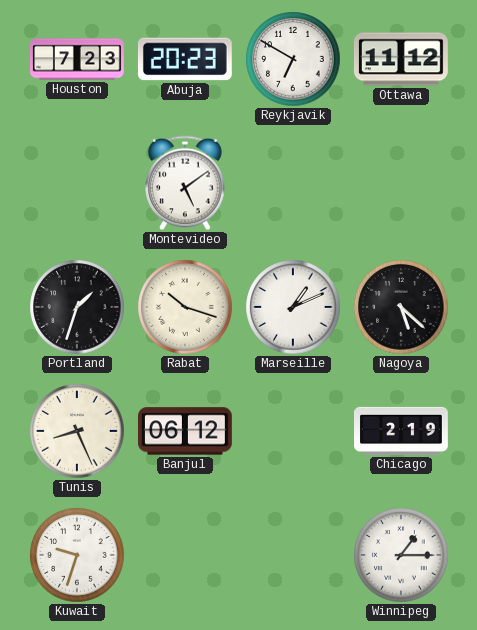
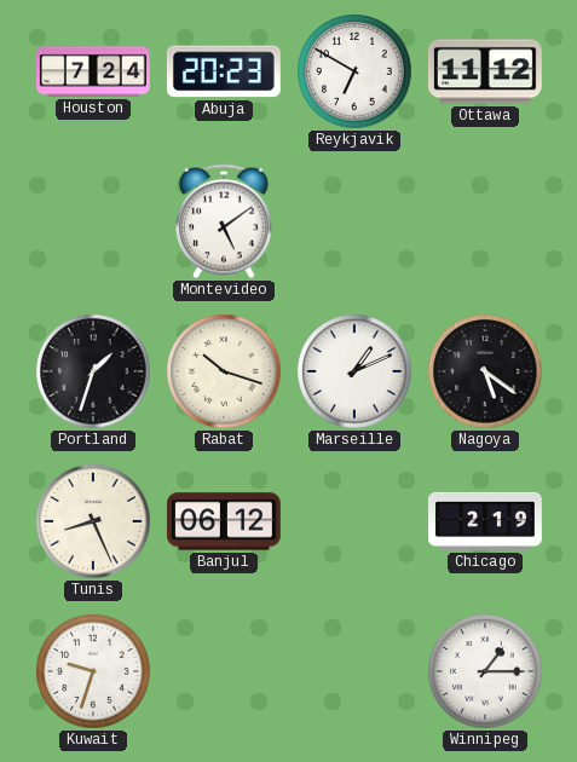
Houston: 7:23 -> 7:24 (94, 71)
Nagoya: 5:22 -> 5:21 (485, 371)
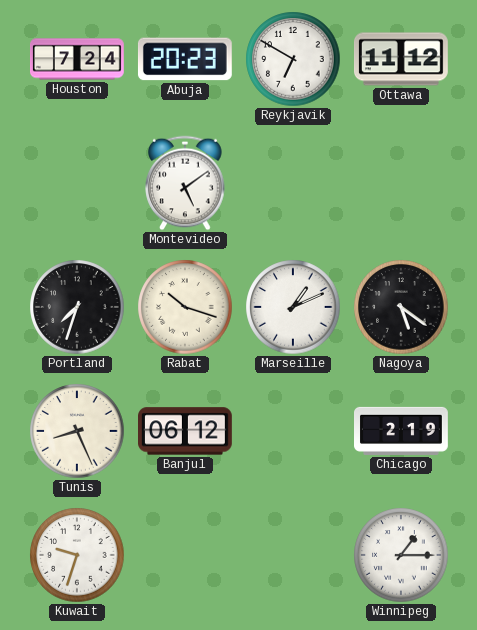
Portland: 1:33 -> 7:33 (77, 307)
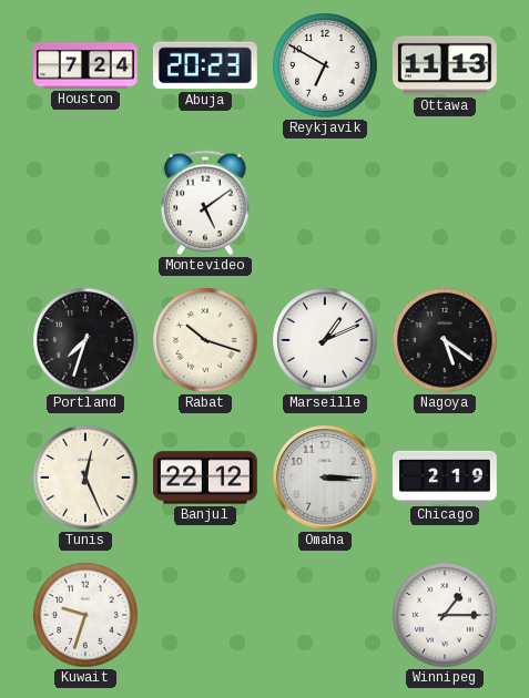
Ottawa: 11:12 -> 11:13 (446, 65)
Tunis: 8:26 -> 12:26 (85, 478)
Banjul: 06:12 -> 22:12 (206, 478)
Omaha: none -> 3:15 (326, 479)
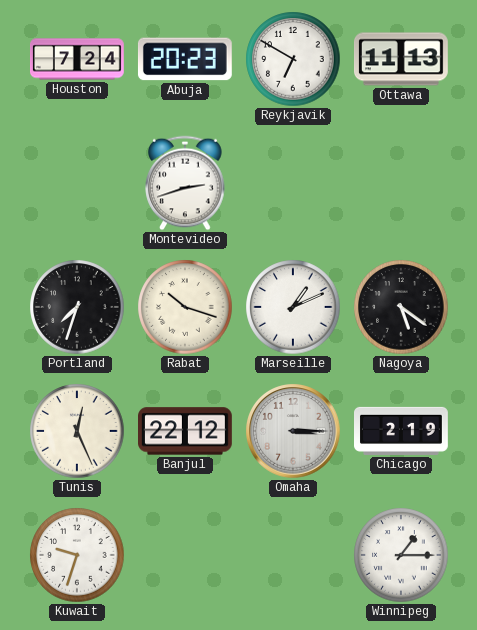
Montevideo: 5:09 -> 2:42 (185, 183)
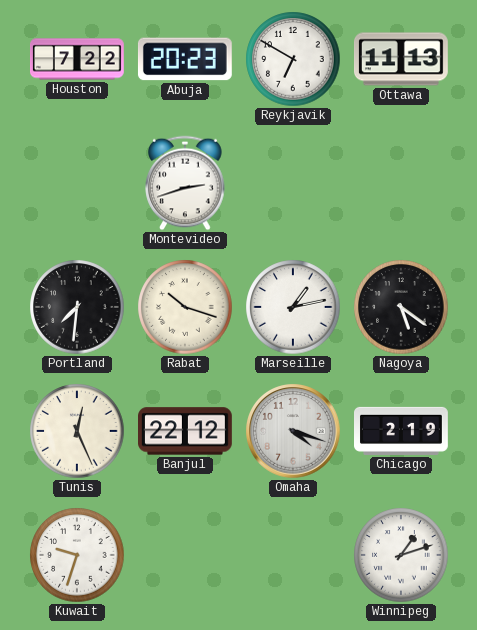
Houston: 7:24 -> 7:22 (78, 59)
Portland: 7:33 -> 7:31 (77, 307)
Marseille: 1:11 -> 1:13 (293, 307)
Omaha: 3:15 -> 4:18 (294, 432)
Winnipeg: 1:15 -> 1:12 (401, 555)
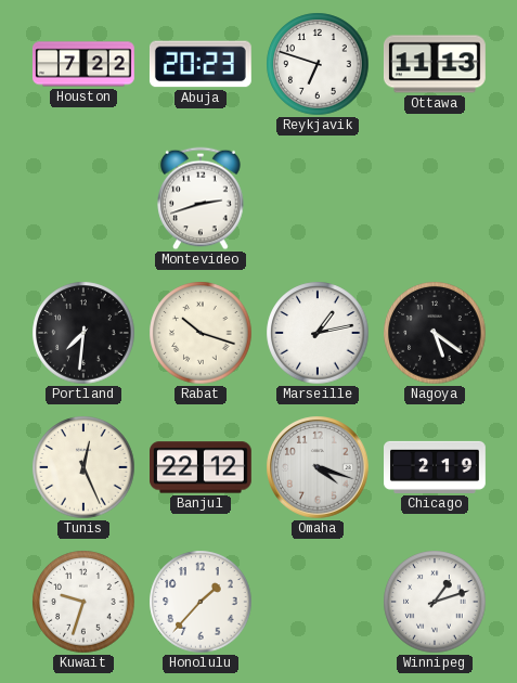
Reykjavik: 6:50 -> 6:48 (318, 64)
Honolulu: none -> 1:37 (201, 602)
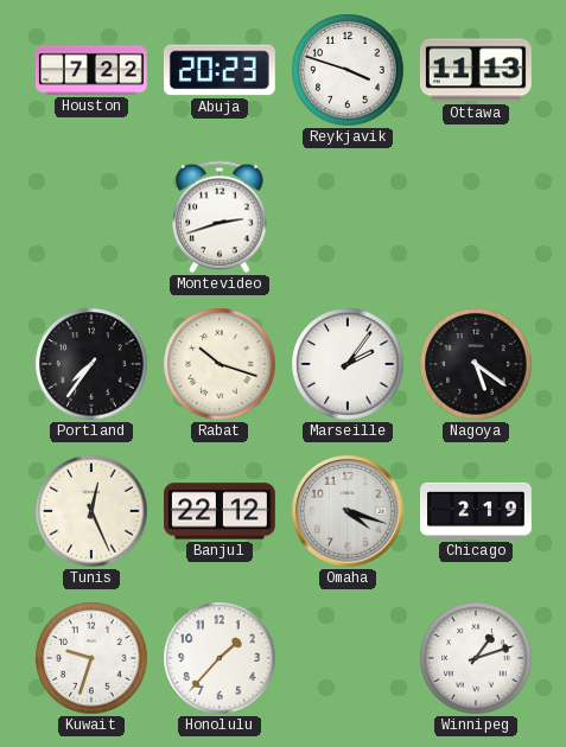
Reykjavik: 6:48 -> 3:48 (348, 70)
Portland: 7:31 -> 7:36 (91, 364)
Marseille: 1:13 -> 2:06 (348, 364)
